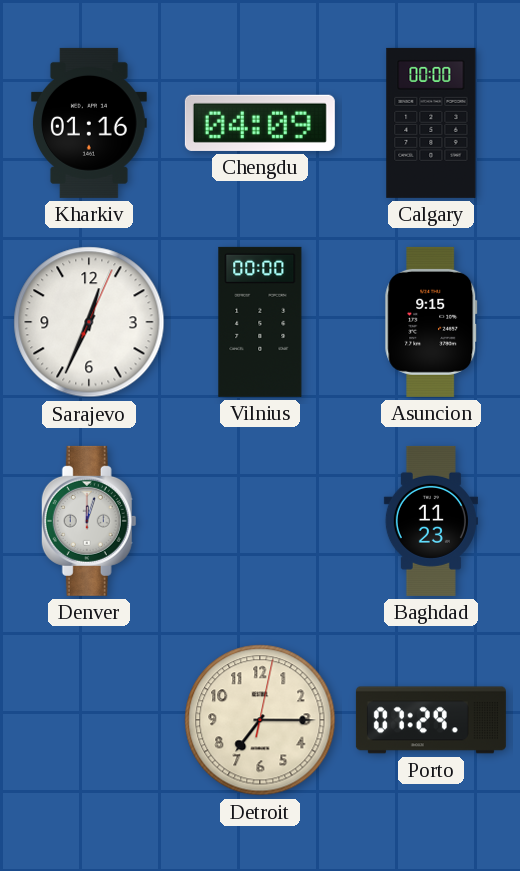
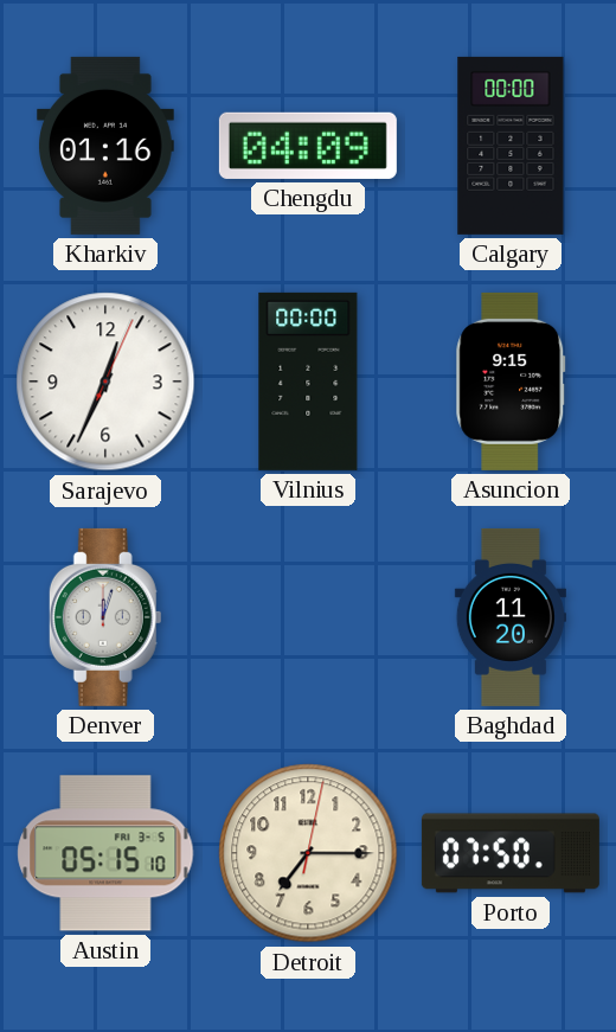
Baghdad: 11:23 -> 11:20 (511, 617)
Austin: none -> 05:15 (105, 853)
Porto: 07:29 -> 07:50 (511, 853)
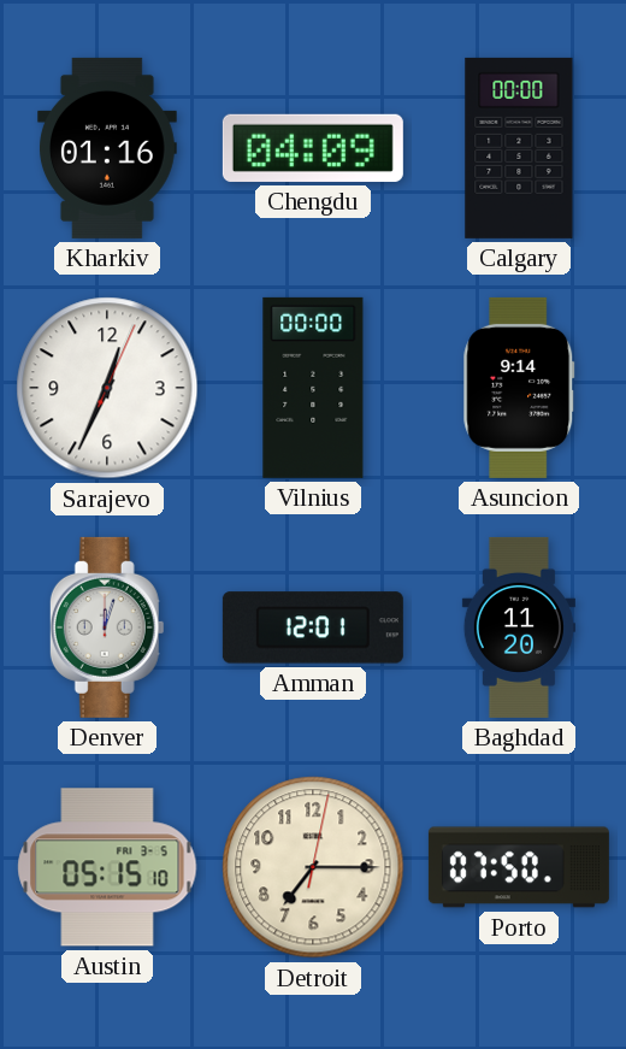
Asuncion: 9:15 -> 9:14 (519, 388)
Amman: none -> 12:01 (313, 627)
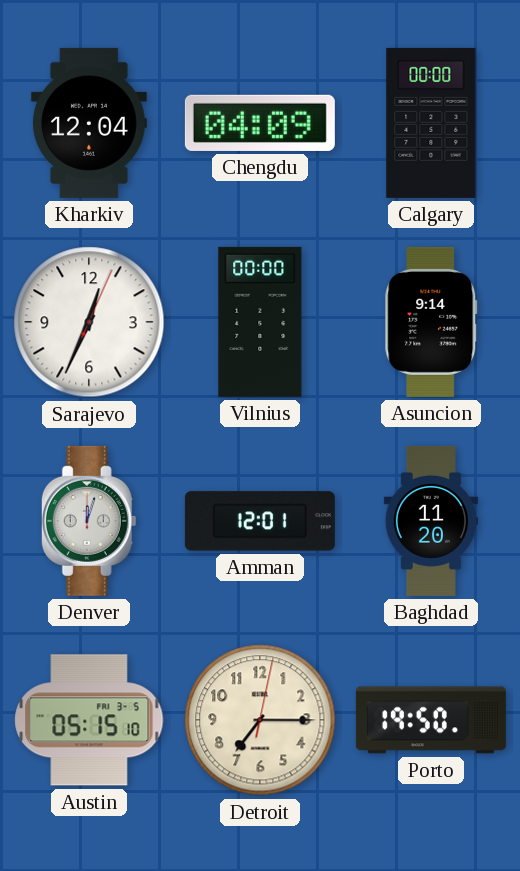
Kharkiv: 01:16 -> 12:04 (89, 123)
Porto: 07:50 -> 19:50 (431, 720)
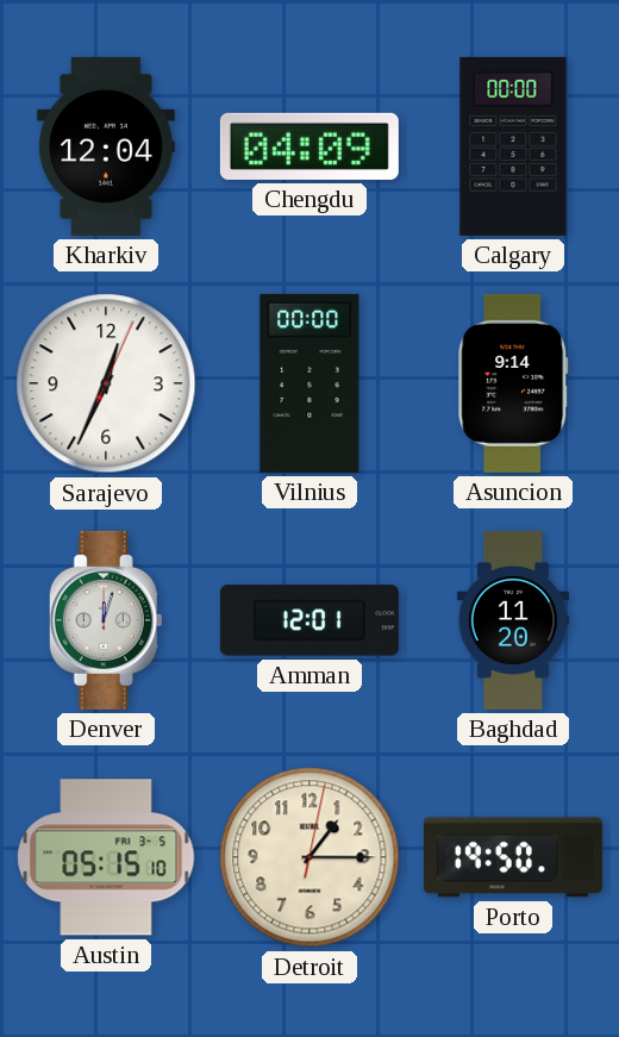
Detroit: 7:15 -> 1:15 (309, 857)
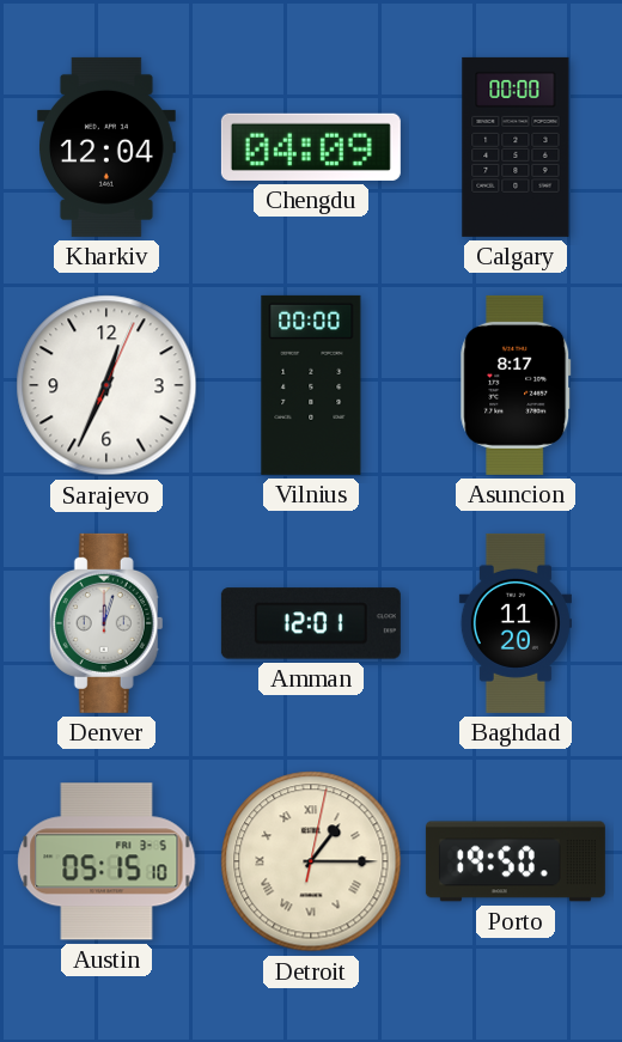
Asuncion: 9:14 -> 8:17 (516, 385)
Detroit numerals: Arabic -> Roman (311, 861)
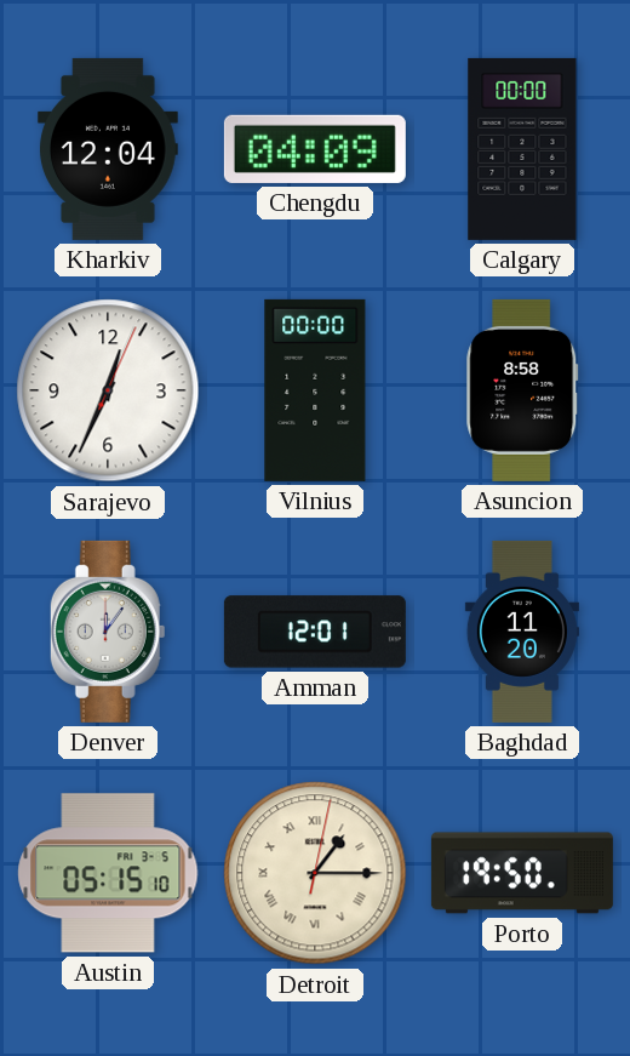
Asuncion: 8:17 -> 8:58 (522, 390)
Denver: 12:03 -> 12:06 (108, 632)
